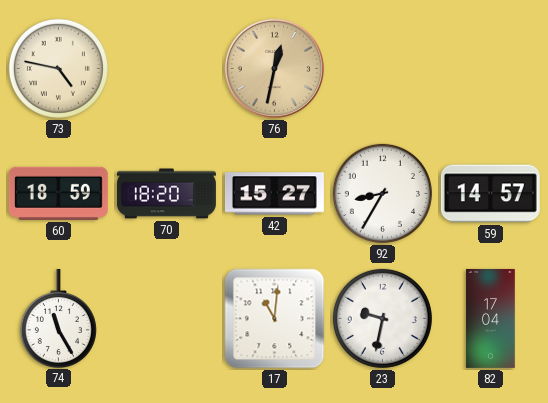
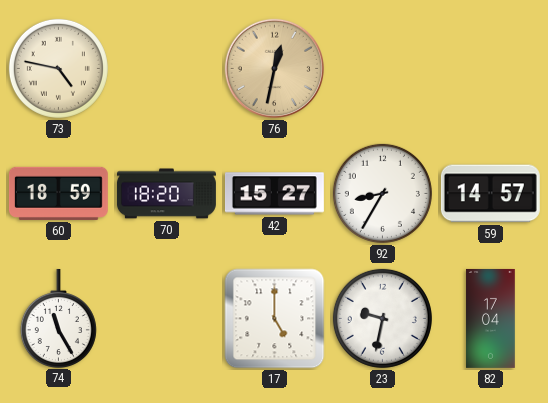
17: 11:01 -> 5:00 (275, 319)
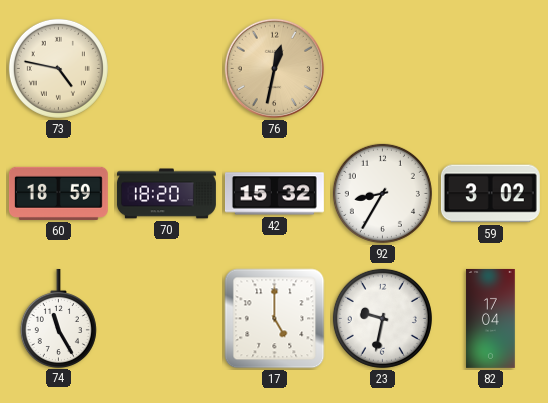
42: 15:27 -> 15:32 (274, 194)
59: 14:57 -> 3:02 (490, 194)
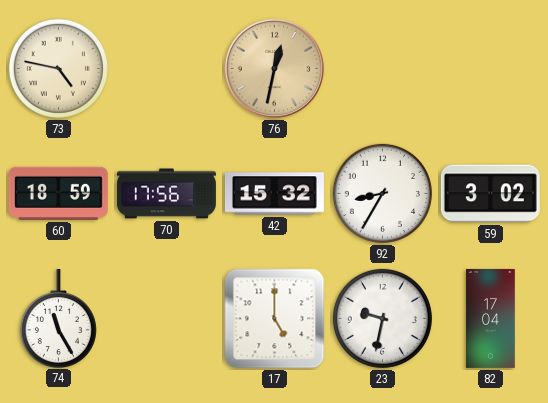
70: 18:20 -> 17:56 (167, 194)
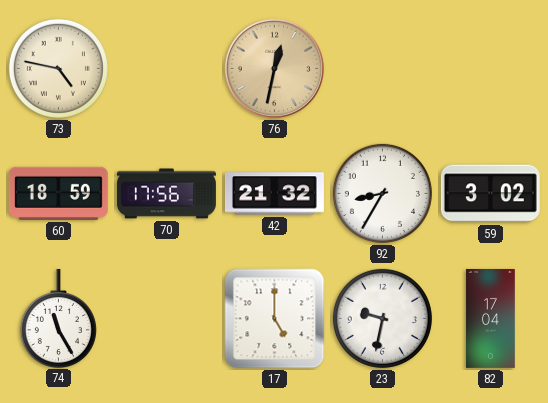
42: 15:32 -> 21:32 (274, 194)
